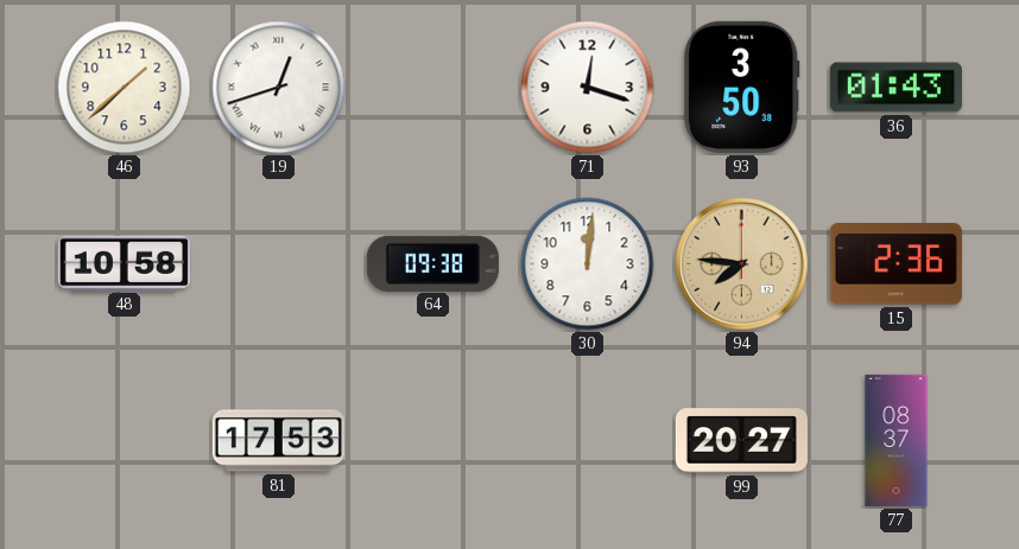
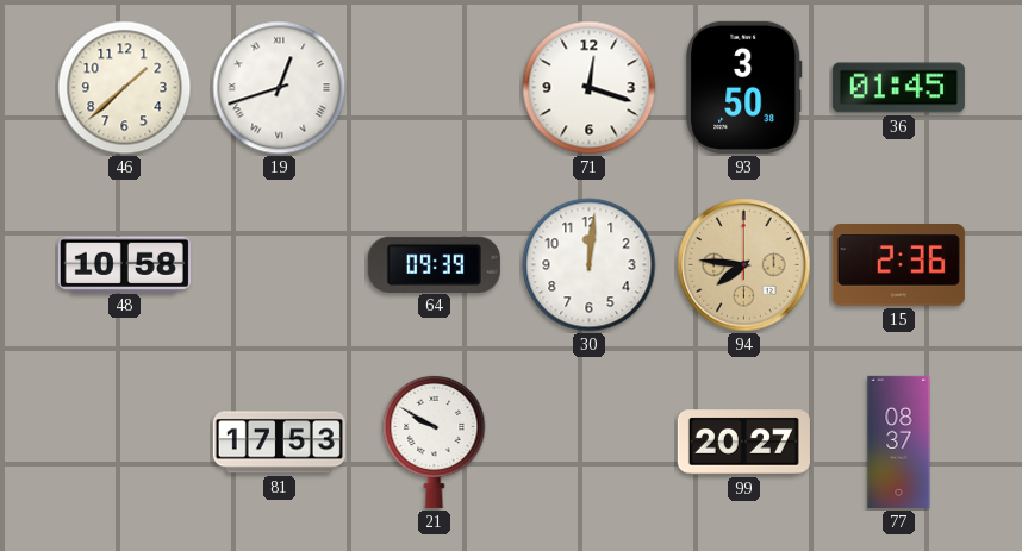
36: 01:43 -> 01:45 (898, 88)
64: 09:38 -> 09:39 (434, 264)
21: none -> 9:50 (435, 442)
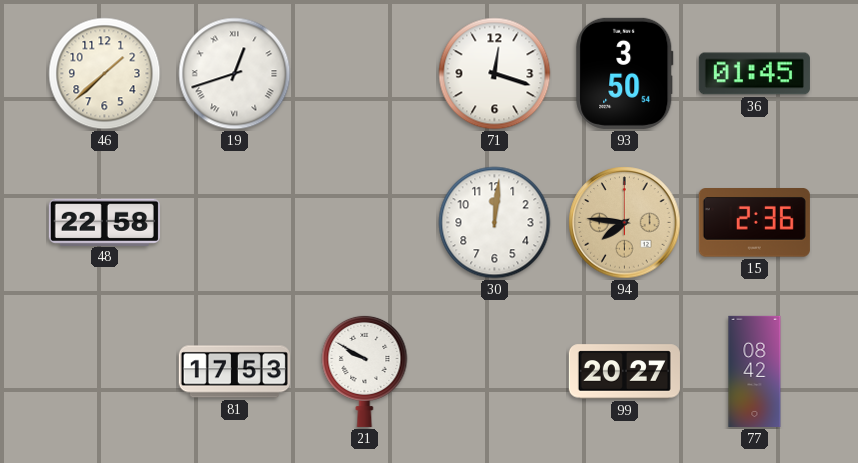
93: 3:50:38 -> 3:50:54 (625, 73)
48: 10:58 -> 22:58 (104, 222)
64: 09:39 -> none (434, 264)
77: 08:37 -> 08:42 (755, 371)
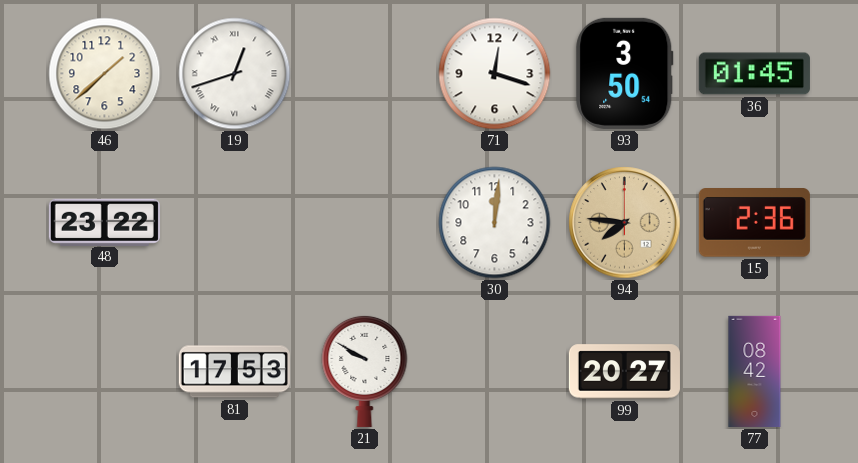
48: 22:58 -> 23:22 (104, 222)
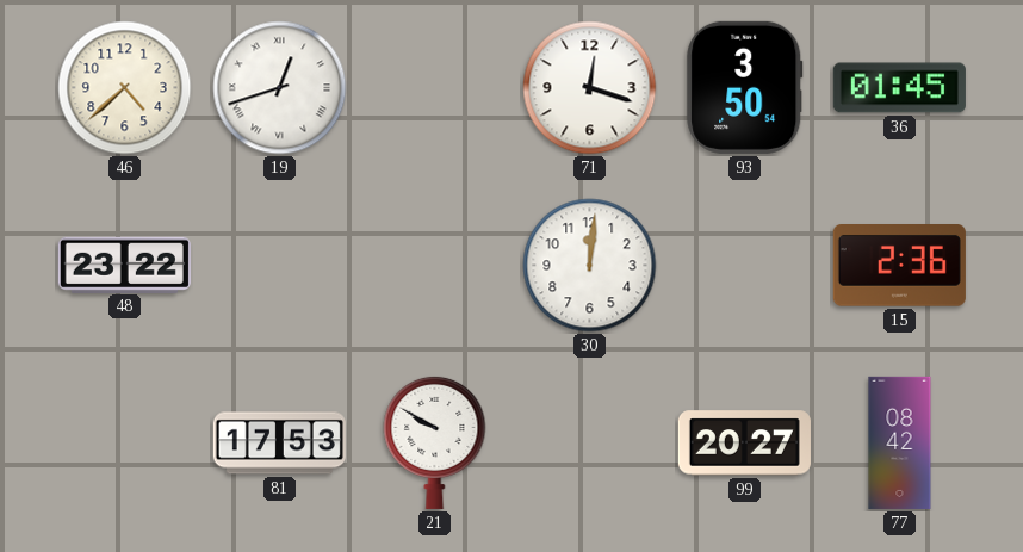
46: 1:38 -> 4:38 (125, 88)
94: 7:46 -> none (625, 223)
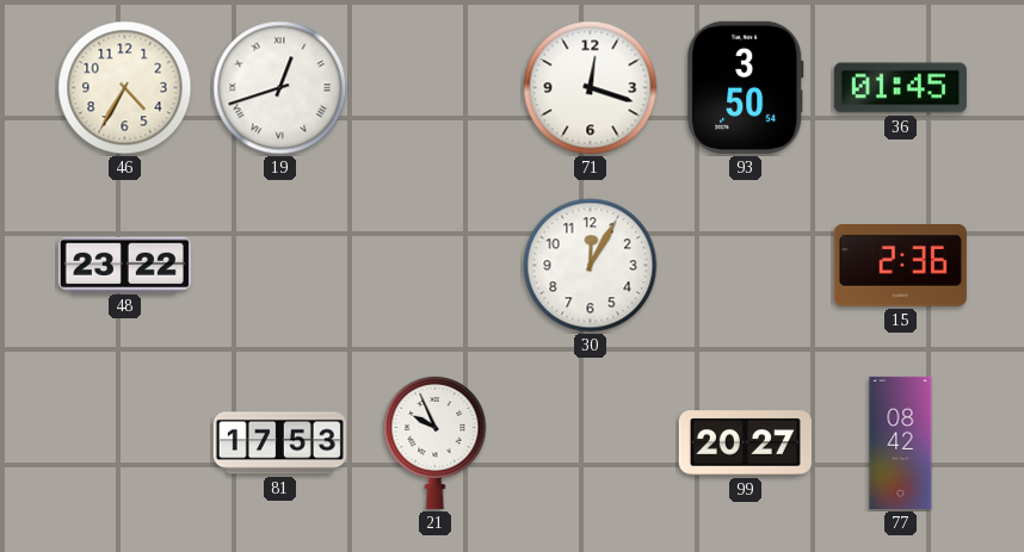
46: 4:38 -> 4:35 (125, 88)
30: 12:01 -> 12:05 (591, 266)
21: 9:50 -> 9:56 (436, 442)
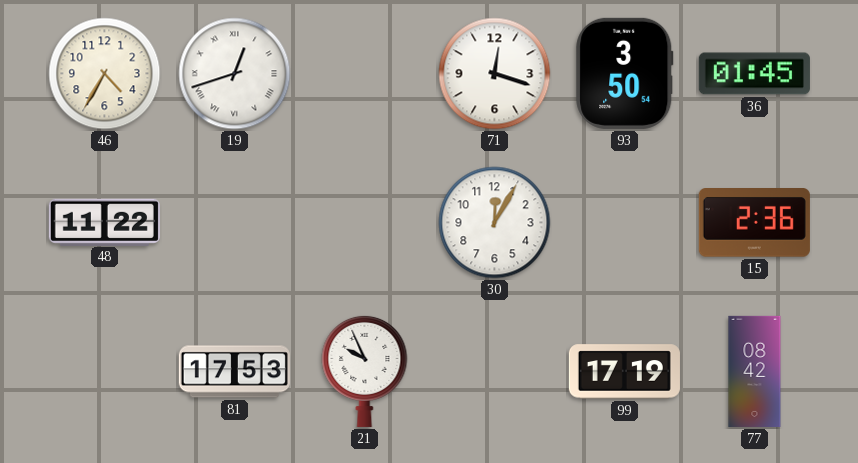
48: 23:22 -> 11:22 (104, 222)
99: 20:27 -> 17:19 (624, 372)
